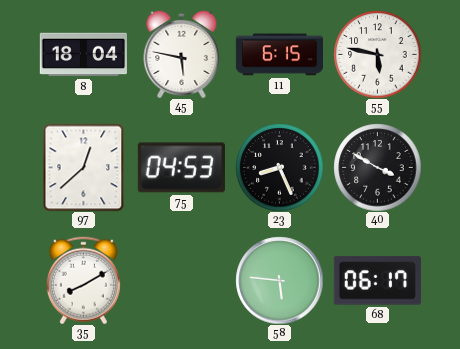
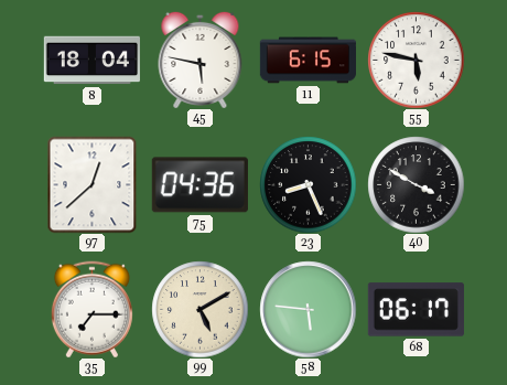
75: 04:53 -> 04:36 (199, 185)
35: 8:10 -> 7:15 (91, 309)
99: none -> 5:10 (199, 309)
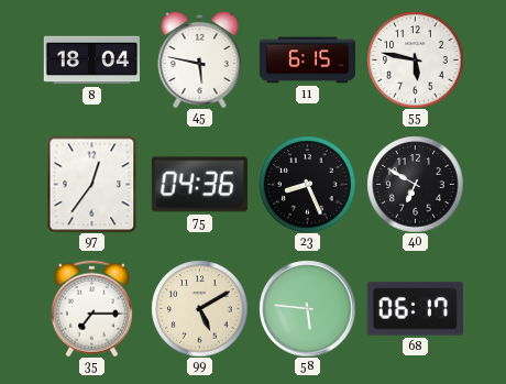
97: 12:38 -> 12:36 (92, 184)
40: 3:50 -> 6:50 (415, 184)
